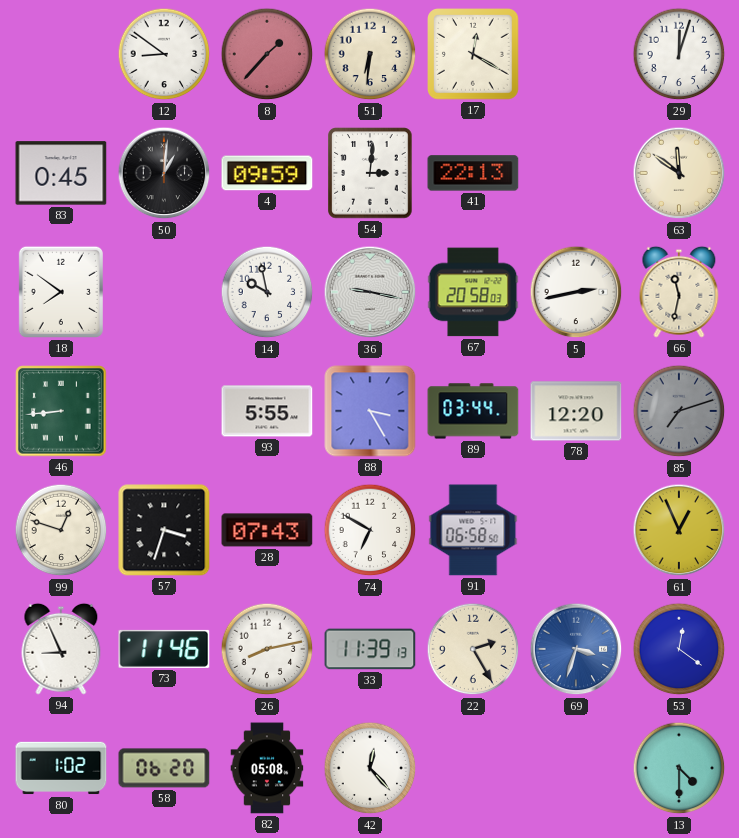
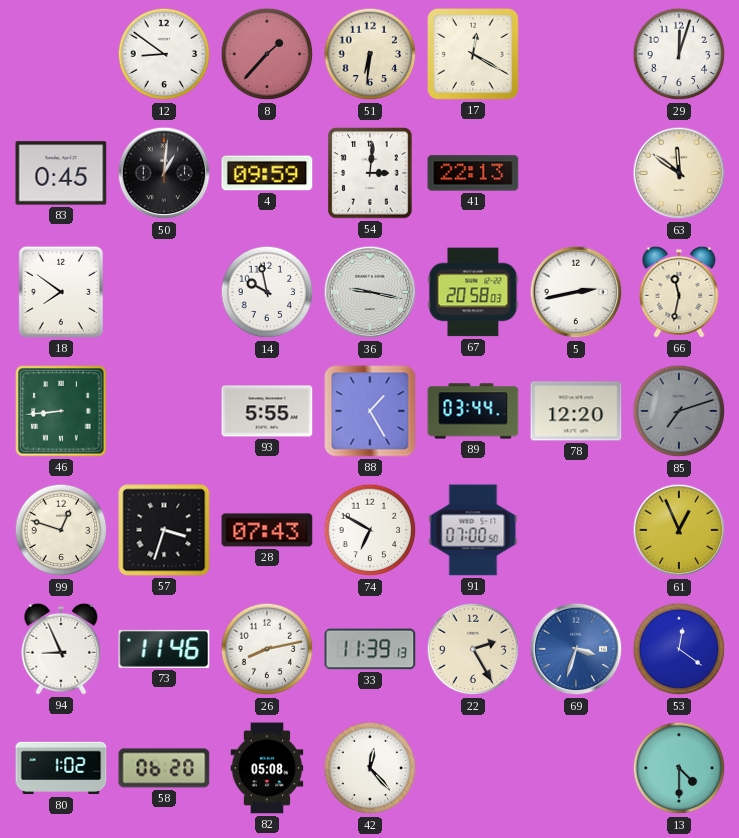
88: 3:25 -> 1:25 (370, 411)
91: 06:58 -> 07:00 (473, 530)
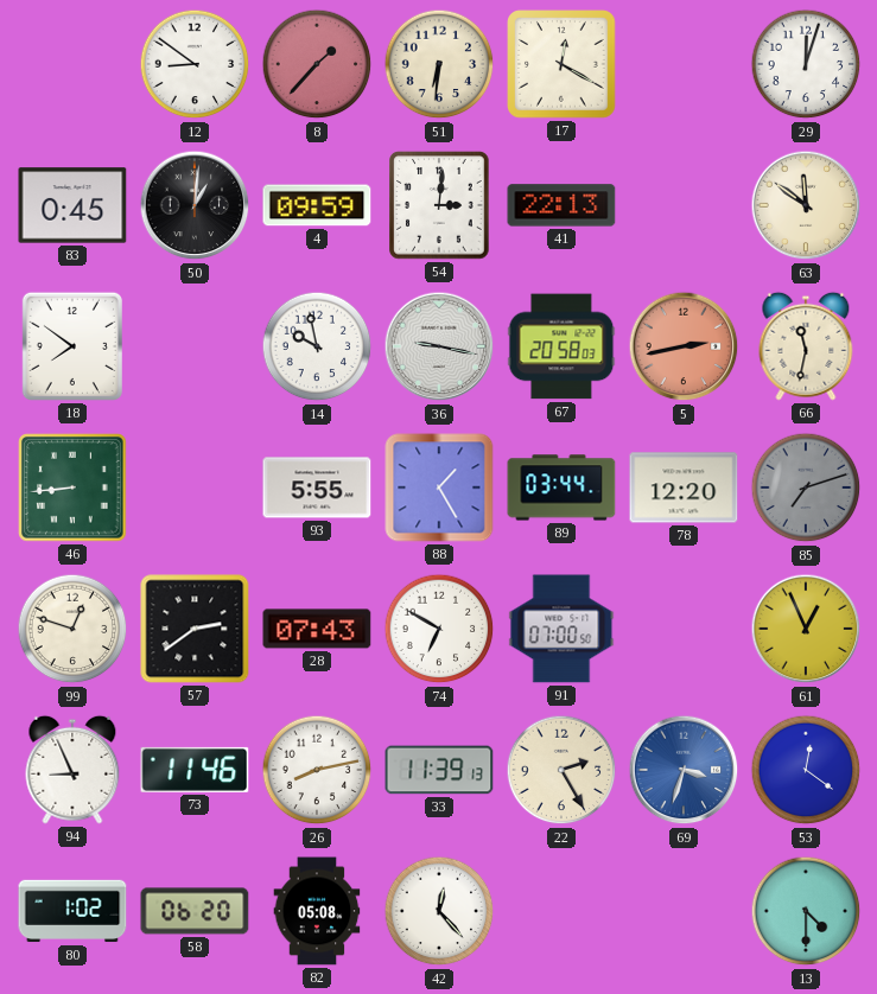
5 dial: white -> salmon (684, 346)
57: 3:33 -> 2:39 (195, 629)
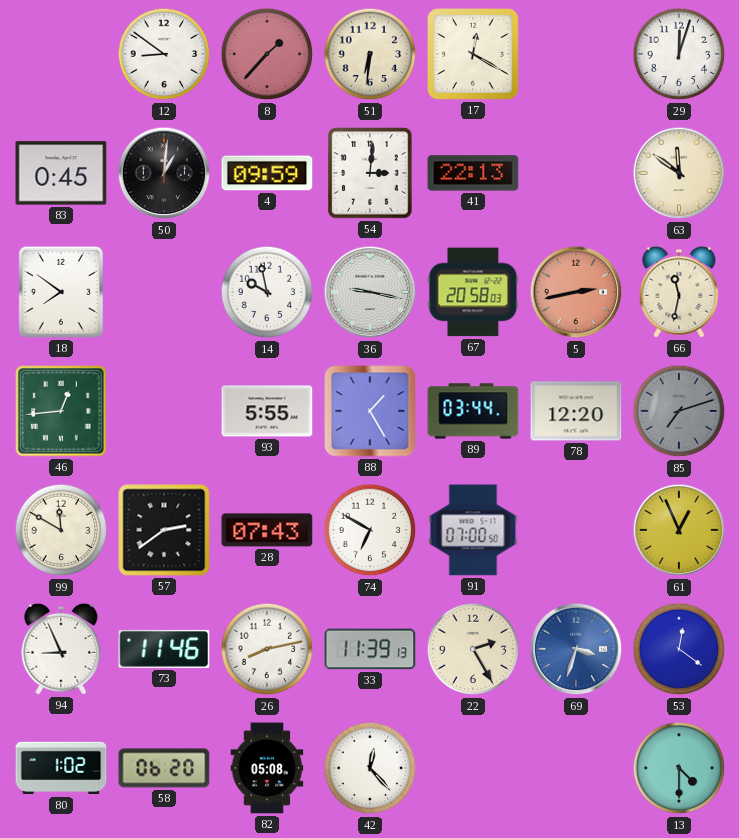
46: 8:44 -> 12:44 (61, 411)
99: 12:48 -> 11:50 (61, 530)
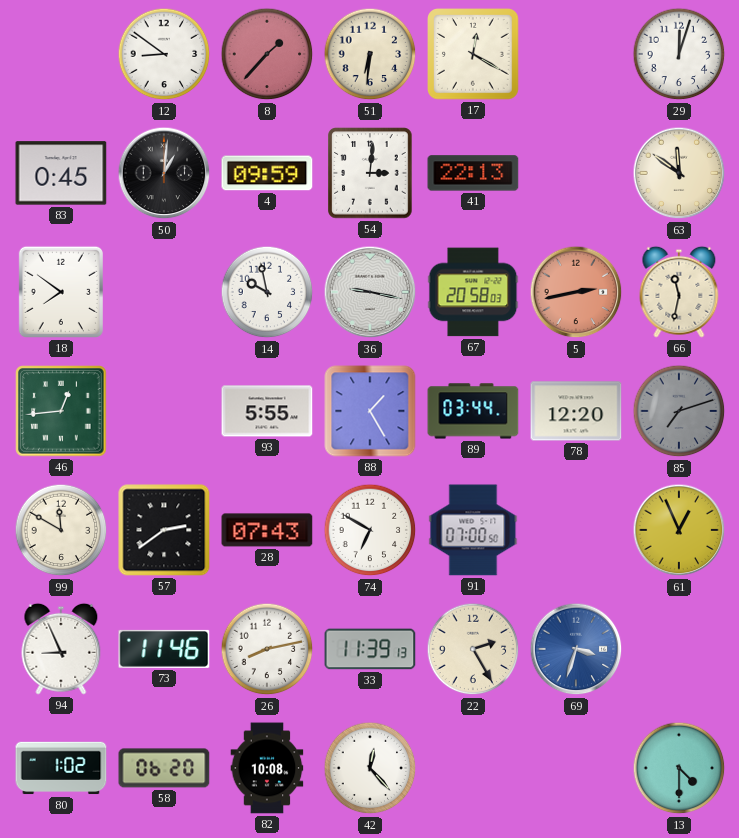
53: 12:21 -> none (679, 649)
82: 05:08 -> 10:08 (267, 768)
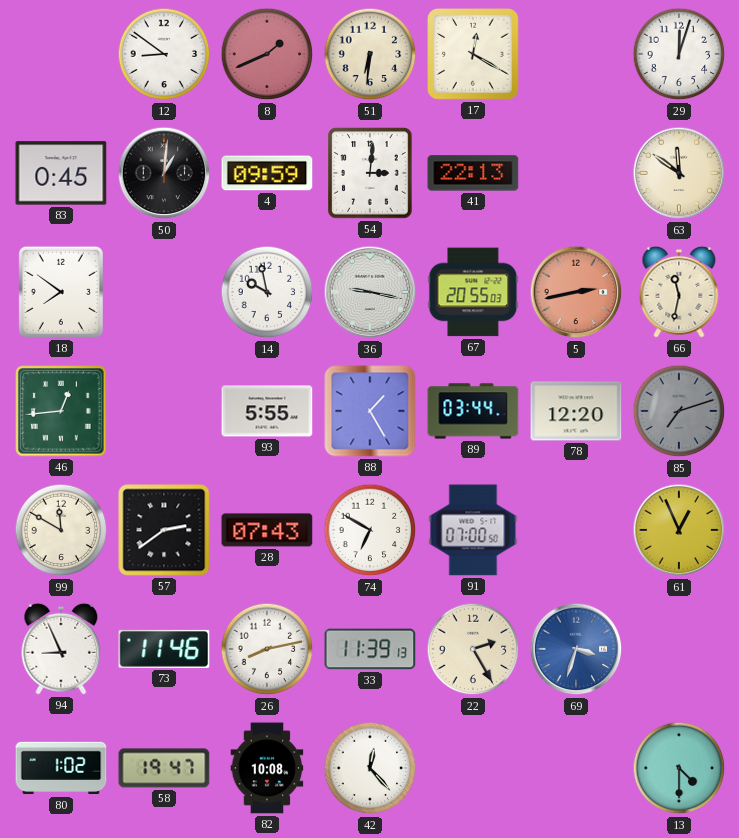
8: 1:37 -> 1:41 (267, 54)
67: 20:58 -> 20:55 (473, 292)
58: 06:20 -> 19:47 (164, 768)
